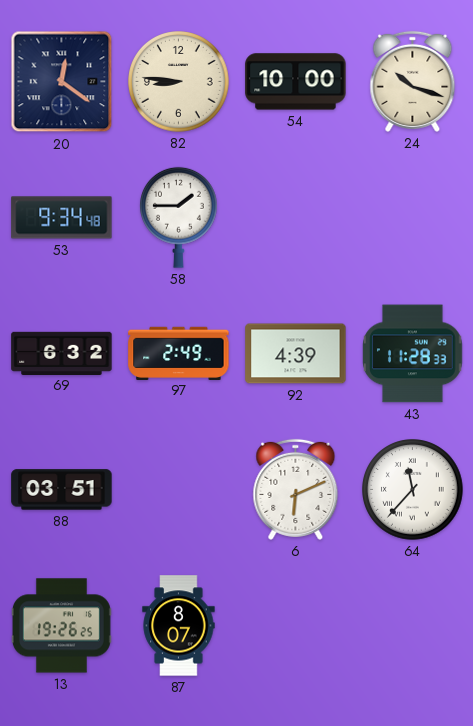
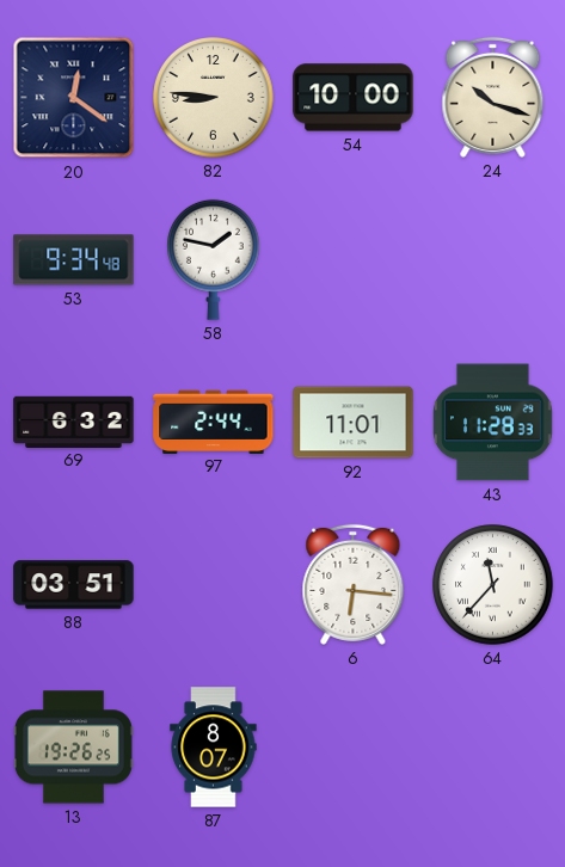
58: 1:45 -> 1:47 (214, 259)
97: 2:49 -> 2:44 (214, 422)
92: 4:39 -> 11:01 (354, 423)
6: 6:11 -> 6:16 (354, 584)
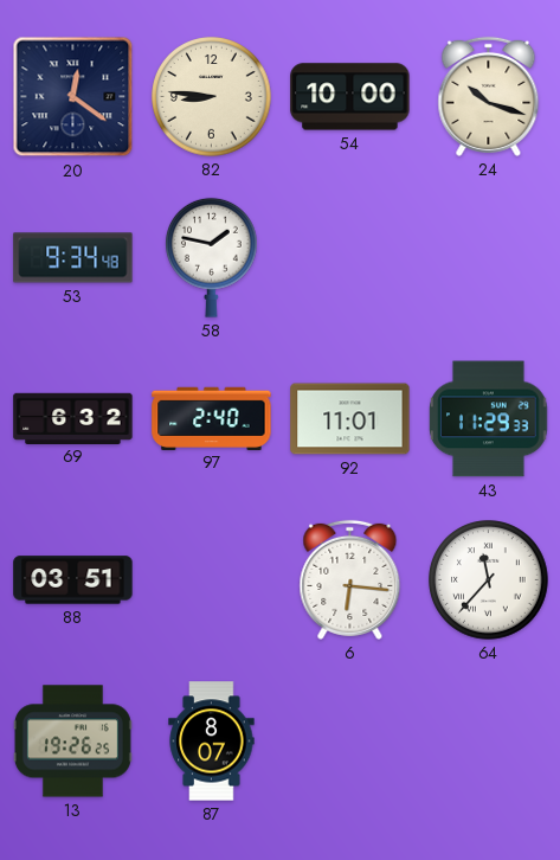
97: 2:44 -> 2:40 (212, 418)
43: 11:28 -> 11:29 (489, 419)
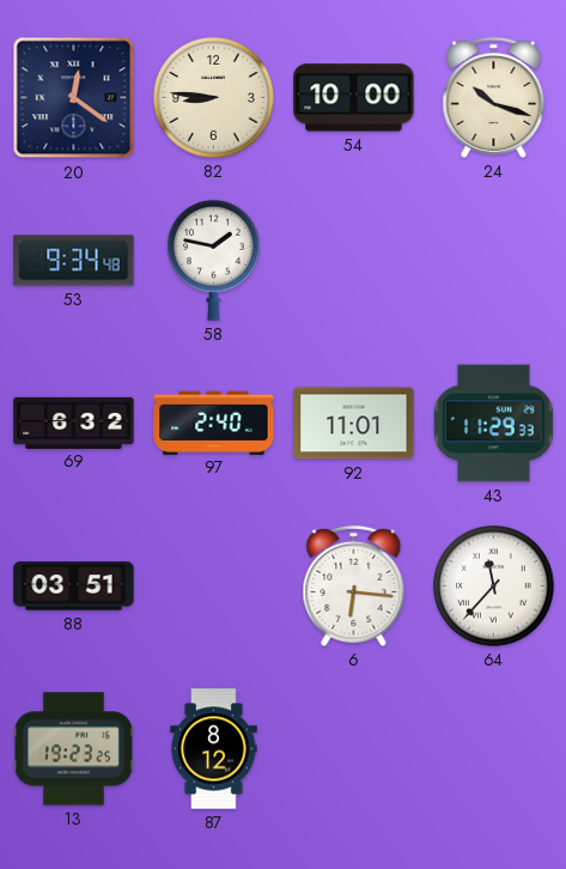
13: 19:26 -> 19:23 (73, 749)
87: 8:07 -> 8:12 (214, 749)
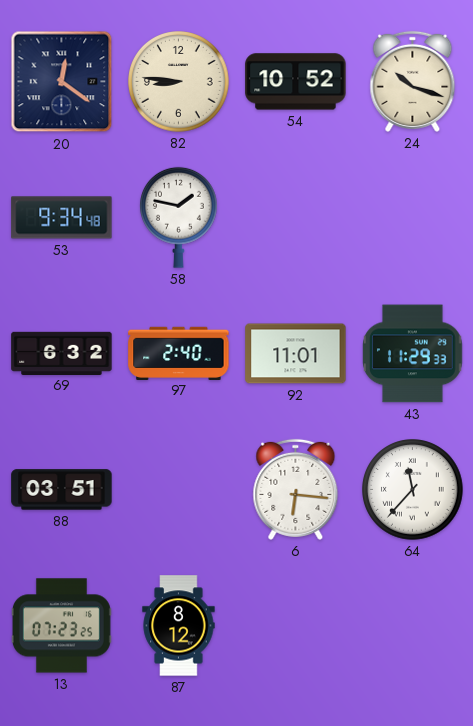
54: 10:00 -> 10:52 (296, 82)
13: 19:23 -> 07:23 (61, 626)
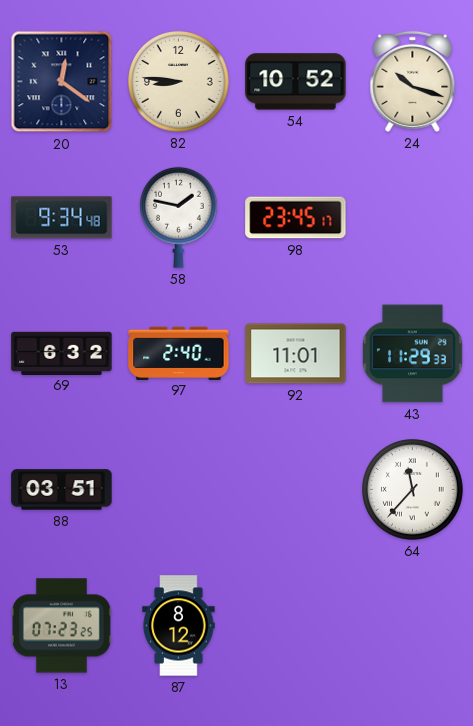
98: none -> 23:45 (296, 218)
6: 6:16 -> none (296, 489)
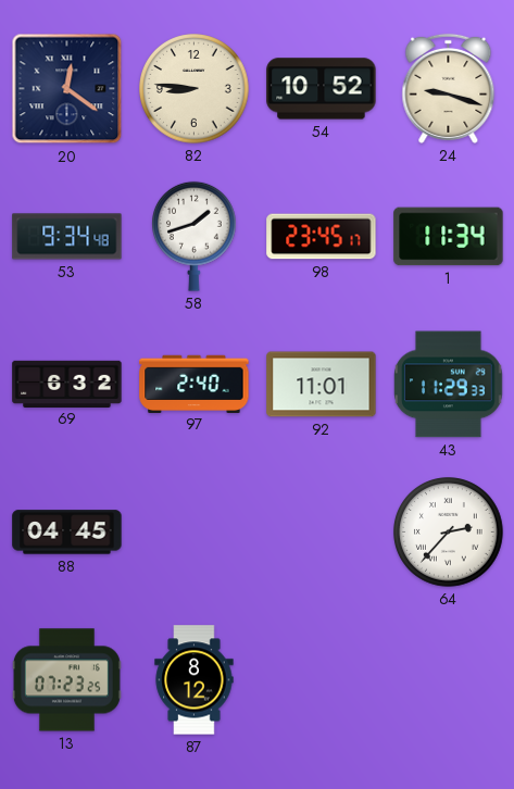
24: 10:18 -> 9:18 (449, 88)
58: 1:47 -> 1:42 (195, 236)
1: none -> 11:34 (449, 237)
88: 03:51 -> 04:45 (67, 533)
64: 11:37 -> 2:37 (449, 533)
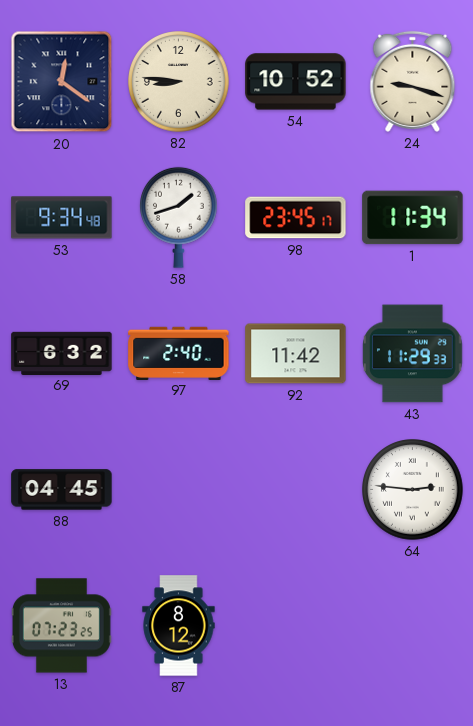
92: 11:01 -> 11:42 (296, 354)
64: 2:37 -> 2:46 (413, 490)
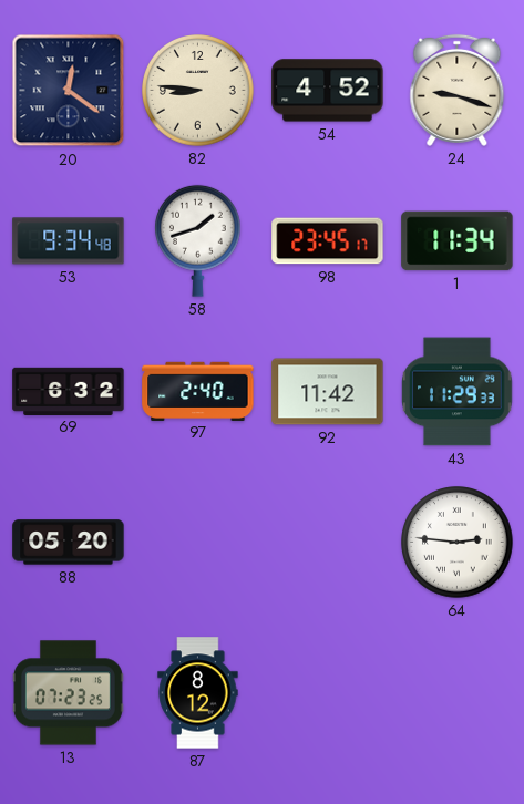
54: 10:52 -> 4:52 (328, 91)
88: 04:45 -> 05:20 (69, 543)
